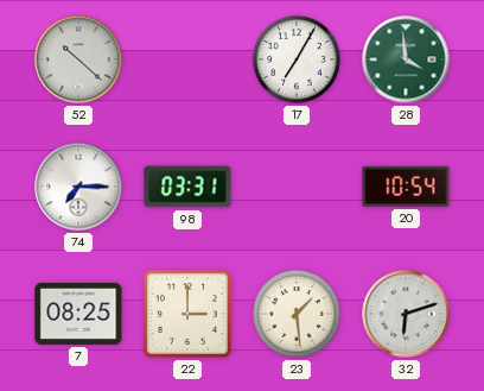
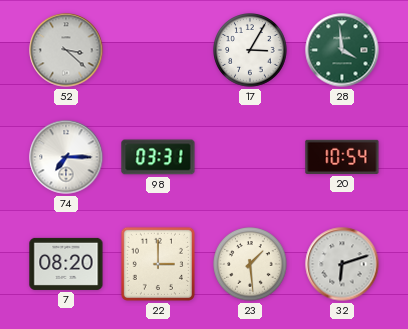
52: 10:22 -> 3:22 (66, 50)
17: 7:05 -> 3:05 (250, 50)
7: 08:25 -> 08:20 (66, 264)
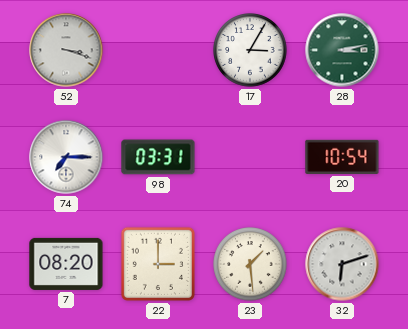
52: 3:22 -> 3:18 (66, 50)
28: 3:59 -> 3:13 (342, 50)
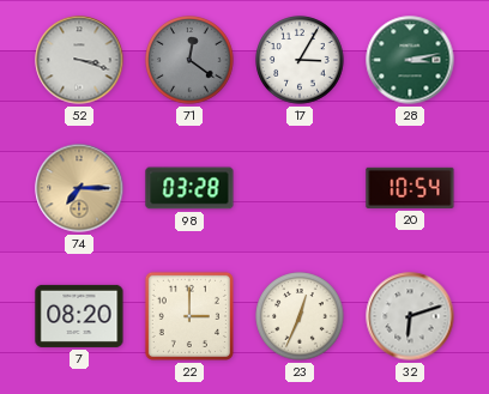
71: none -> 12:21 (189, 60)
74 dial: white -> champagne (79, 188)
98: 03:31 -> 03:28 (189, 188)
23: 1:29 -> 12:34 (300, 316)
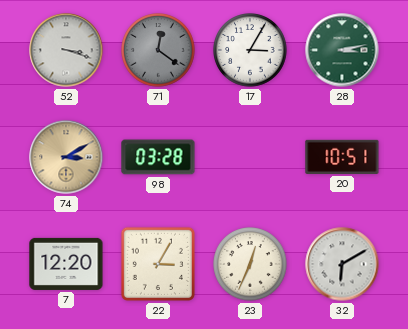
74: 7:15 -> 3:10 (66, 157)
20: 10:54 -> 10:51 (342, 157)
7: 08:20 -> 12:20 (66, 264)
22: 3:00 -> 3:05 (158, 264)
32: 6:12 -> 6:10 (342, 264)
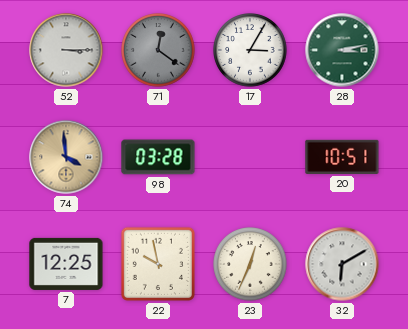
52: 3:18 -> 3:15 (66, 50)
74: 3:10 -> 3:59 (66, 157)
7: 12:20 -> 12:25 (66, 264)
22: 3:05 -> 9:58 (158, 264)
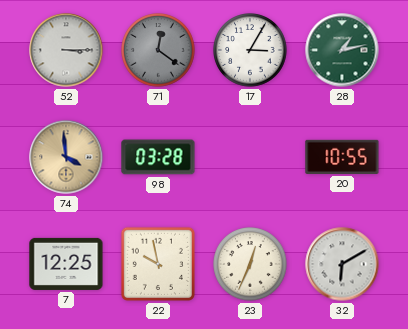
28: 3:13 -> 1:13 (342, 50)
20: 10:51 -> 10:55 (342, 157)
